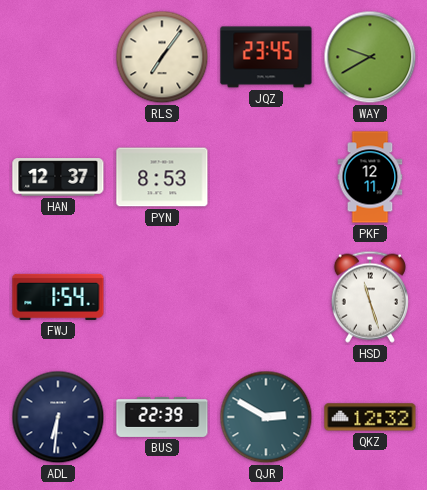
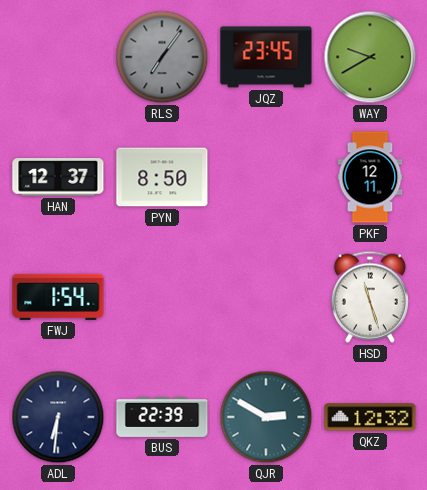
RLS dial: cream -> grey (162, 57)
PYN: 8:53 -> 8:50 (162, 177)
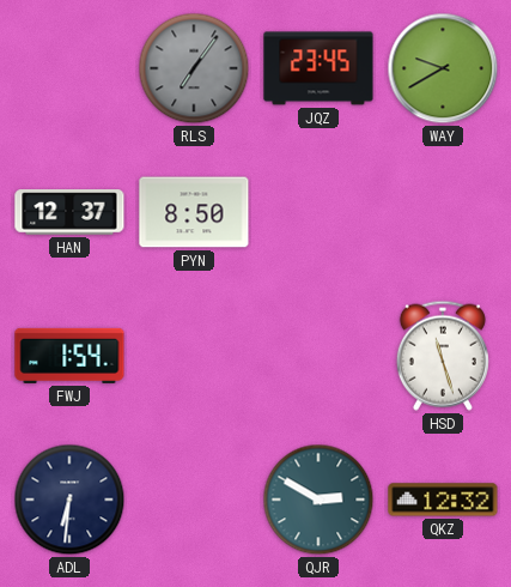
PKF: 12:11 -> none (370, 177)
BUS: 22:39 -> none (162, 417)
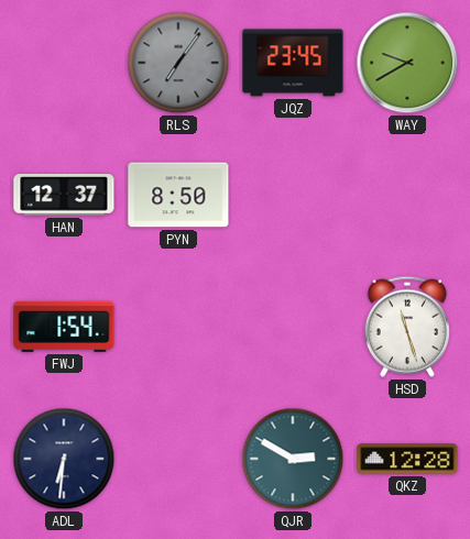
QKZ: 12:32 -> 12:28 (407, 459)
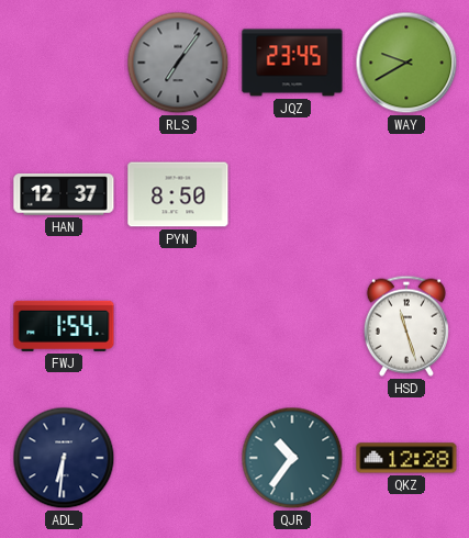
QJR: 2:50 -> 10:36 (292, 458)
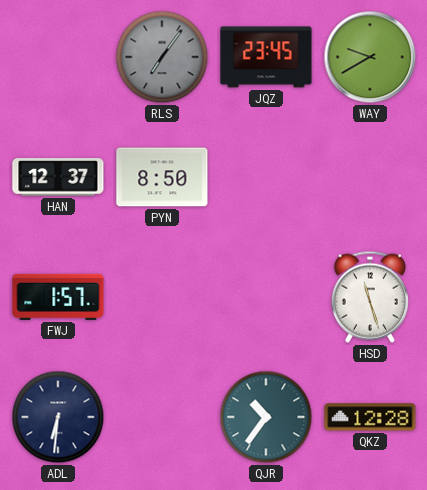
FWJ: 1:54 -> 1:57 (58, 297)
